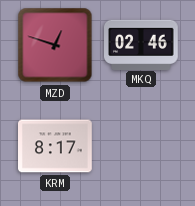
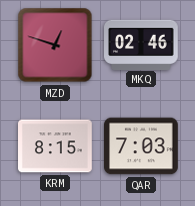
KRM: 8:17 -> 8:15 (55, 146)
QAR: none -> 7:03 (142, 146)
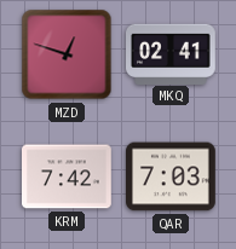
MKQ: 02:46 -> 02:41 (171, 53)
KRM: 8:15 -> 7:42 (67, 176)
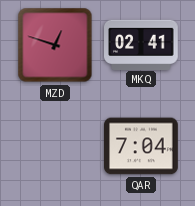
KRM: 7:42 -> none (67, 176)
QAR: 7:03 -> 7:04 (142, 146)
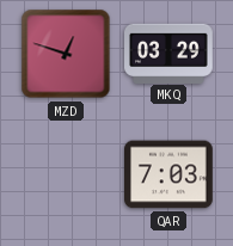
MKQ: 02:41 -> 03:29 (168, 53)
QAR: 7:04 -> 7:03 (170, 174)
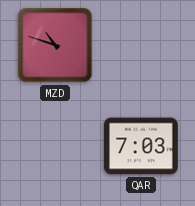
MZD: 12:48 -> 10:48 (55, 45)
MKQ: 03:29 -> none (168, 53)
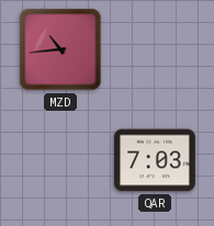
MZD: 10:48 -> 10:44 (60, 49)
